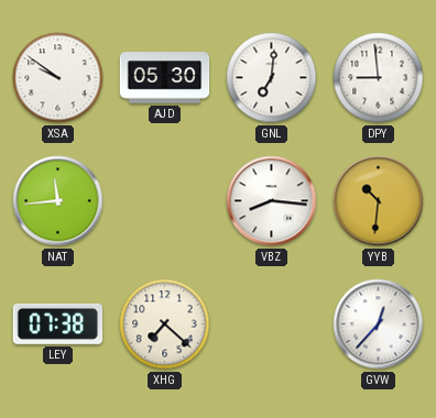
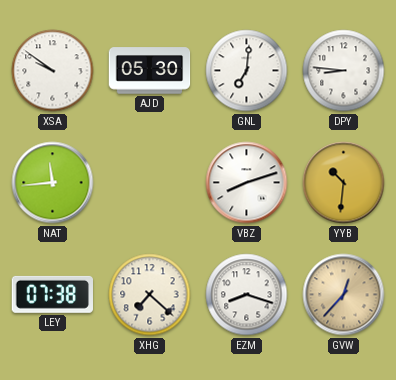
DPY: 8:59 -> 8:46 (344, 71)
VBZ: 8:16 -> 8:12 (247, 183)
EZM: none -> 8:18 (247, 295)
GVW dial: white -> champagne (344, 295)
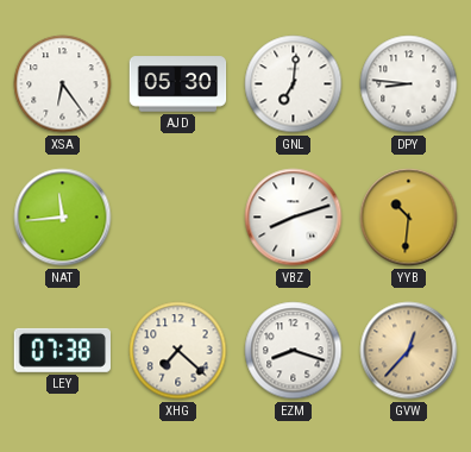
XSA: 9:51 -> 6:24 (63, 84)
